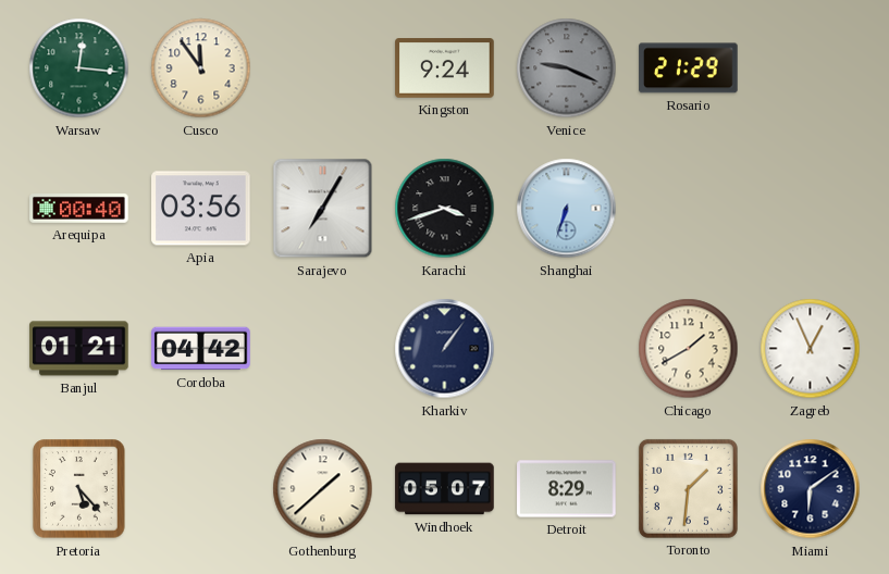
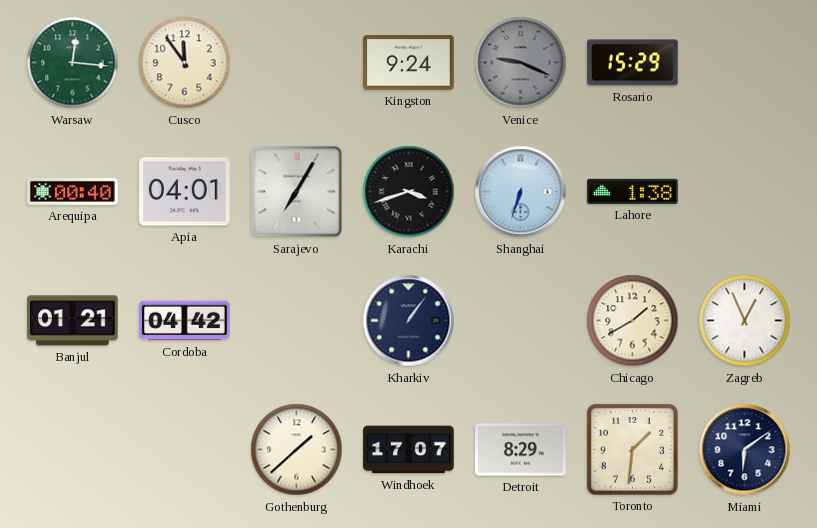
Rosario: 21:29 -> 15:29 (633, 63)
Apia: 03:56 -> 04:01 (185, 192)
Lahore: none -> 1:38 (633, 191)
Pretoria: 5:23 -> none (79, 489)
Windhoek: 05:07 -> 17:07 (409, 450)
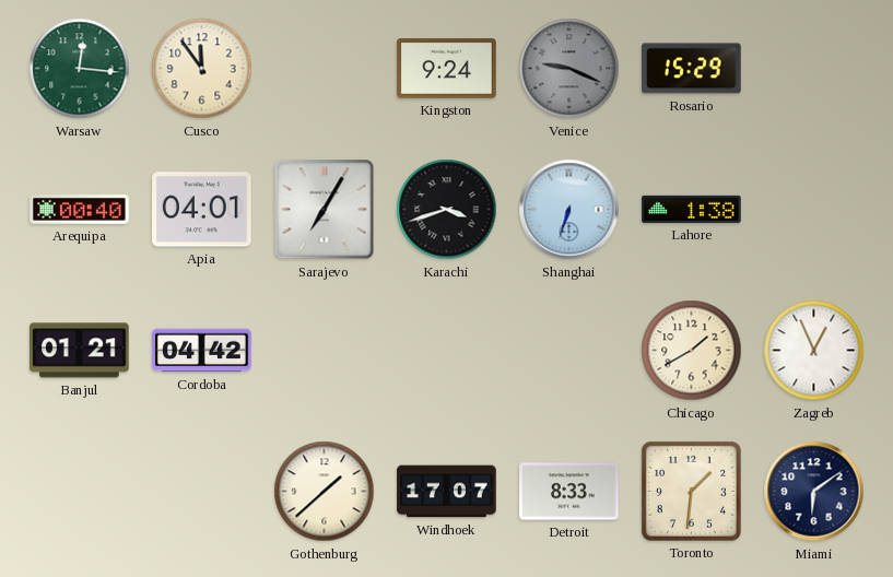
Kharkiv: 1:06 -> none (409, 321)
Detroit: 8:29 -> 8:33 (569, 492)
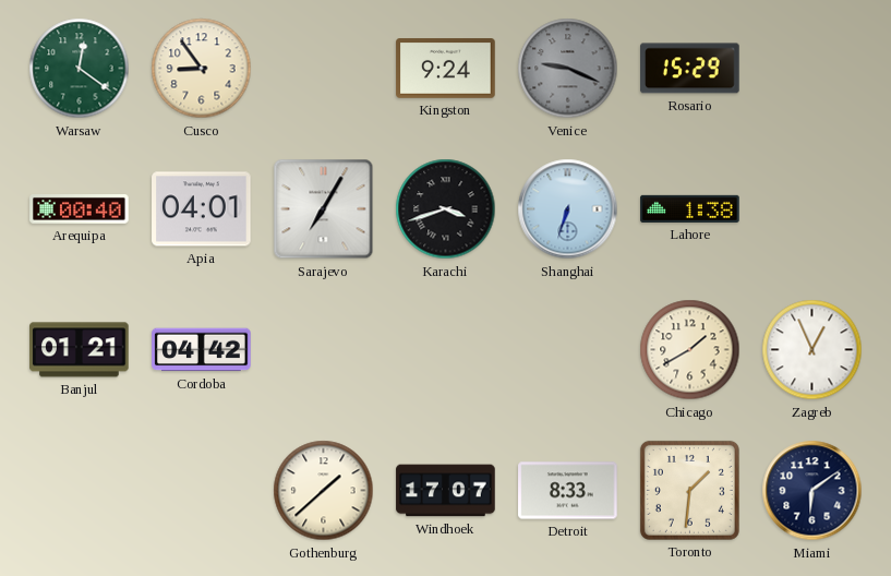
Warsaw: 12:16 -> 12:21 (80, 69)
Cusco: 11:54 -> 8:54 (202, 69)
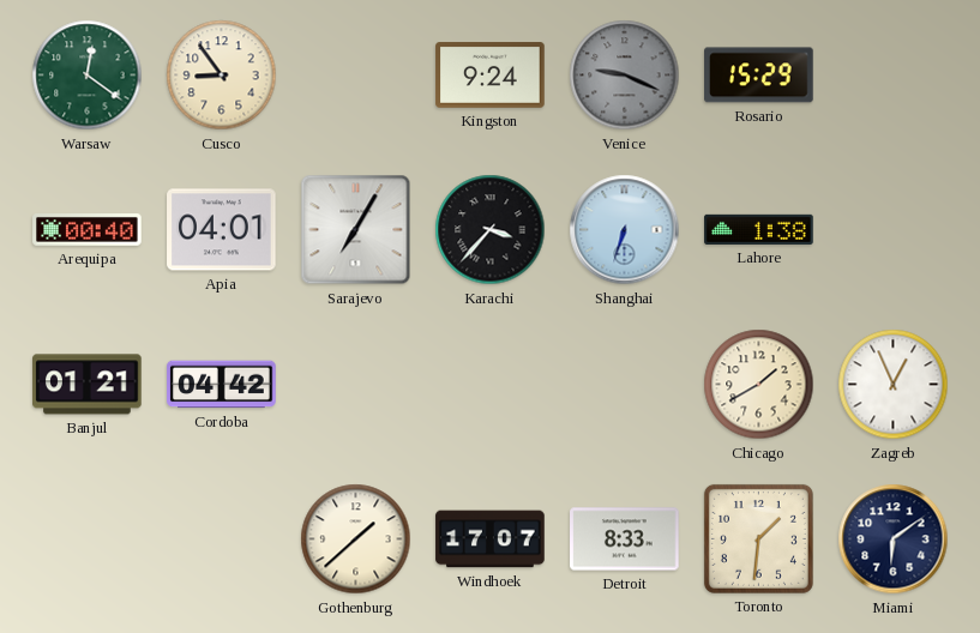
Karachi: 3:42 -> 3:37 (491, 230)
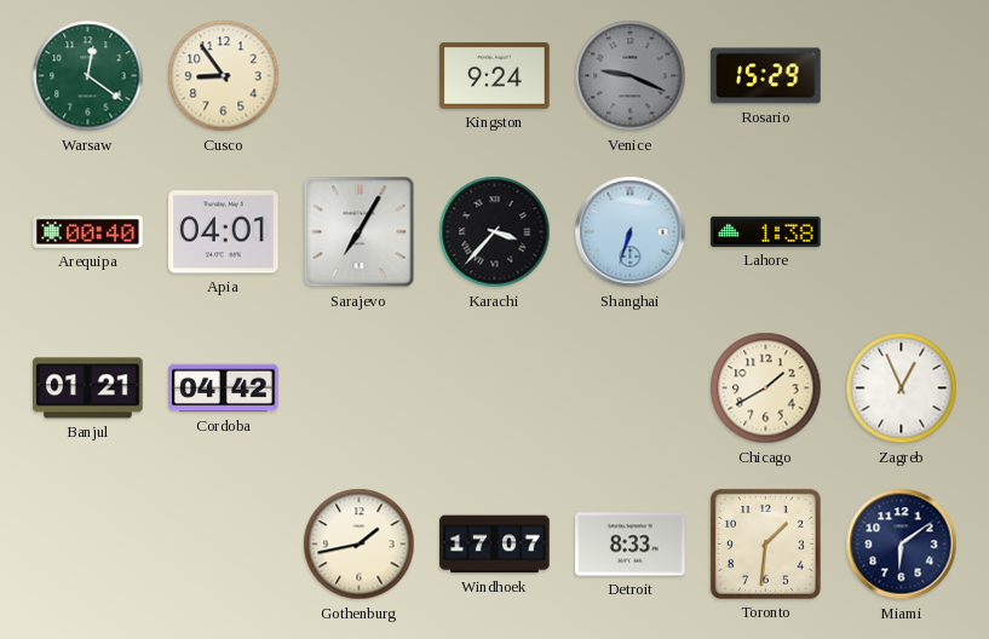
Gothenburg: 1:38 -> 1:43 (360, 545)
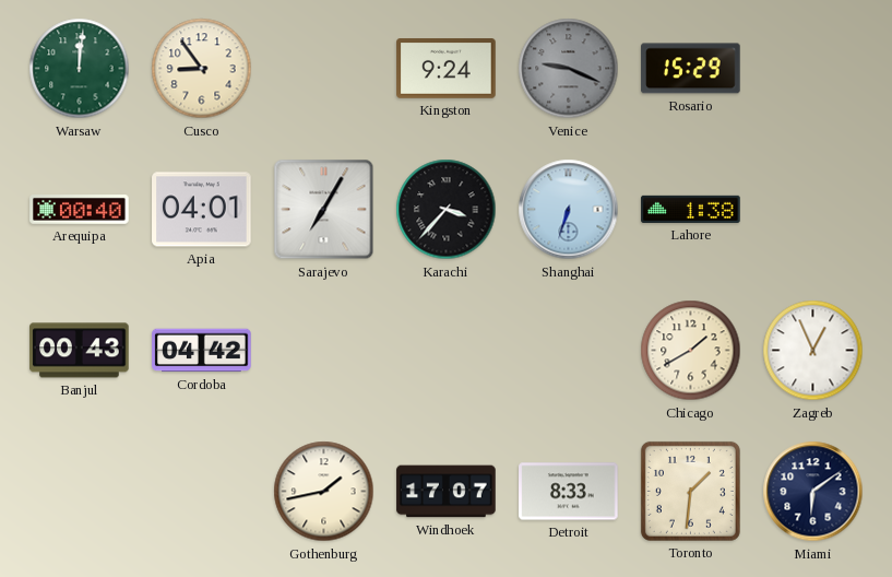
Warsaw: 12:21 -> 12:01 (80, 69)
Banjul: 01:21 -> 00:43 (80, 351)
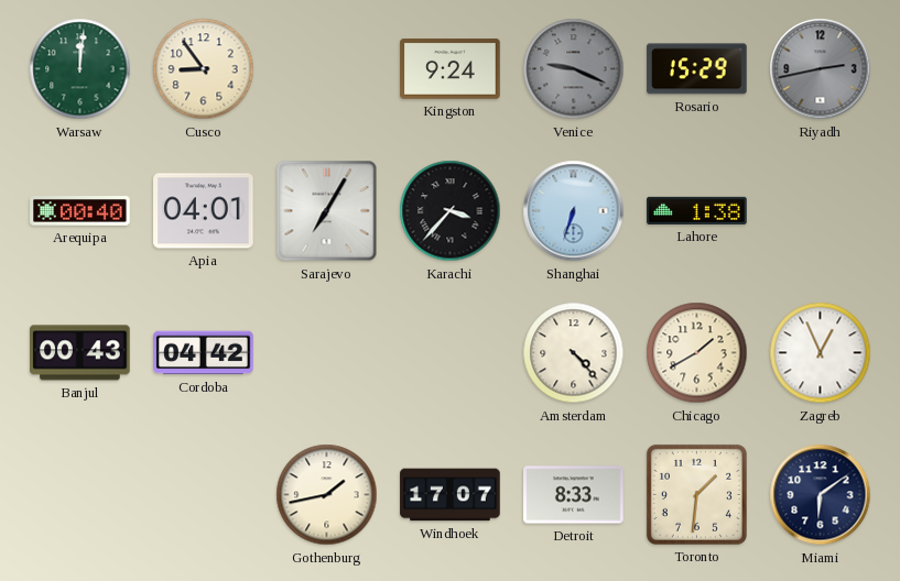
Riyadh: none -> 2:43 (821, 69)
Amsterdam: none -> 4:23 (574, 353)
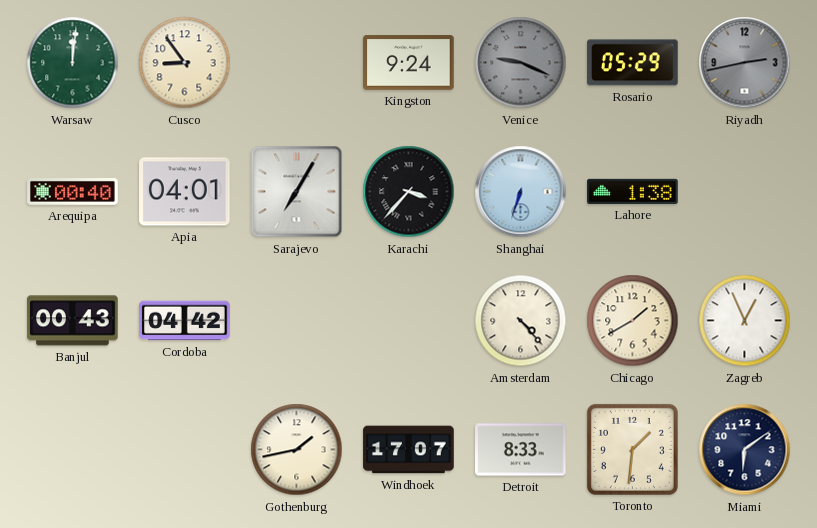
Rosario: 15:29 -> 05:29 (633, 63)
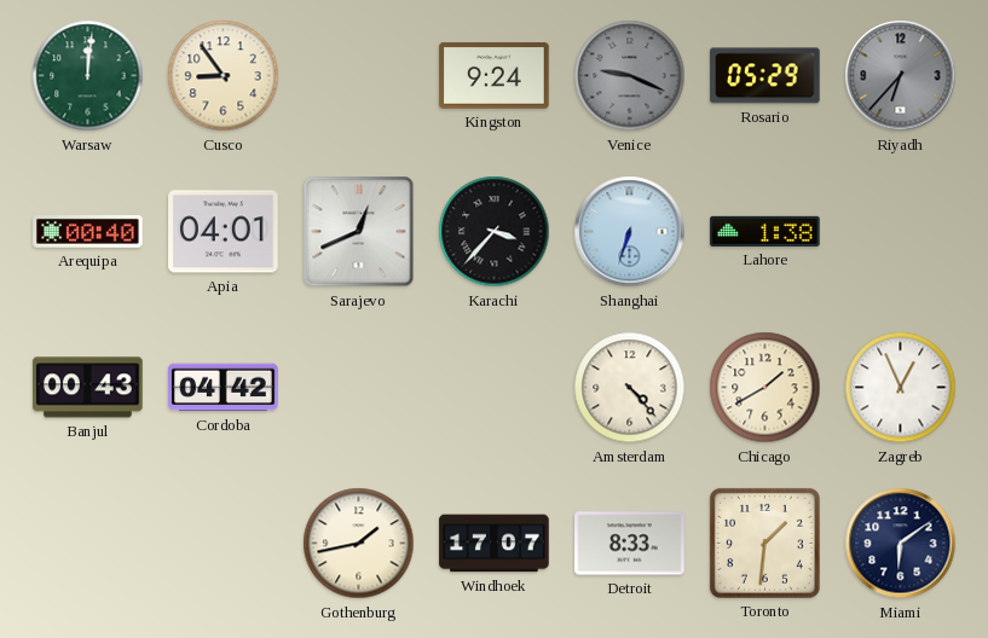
Riyadh: 2:43 -> 6:37 (901, 76)
Sarajevo: 7:05 -> 12:41 (359, 232)
